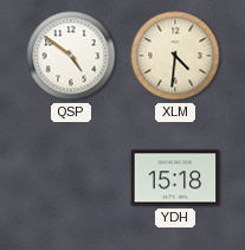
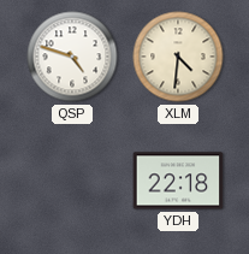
QSP: 4:51 -> 4:48 (72, 57)
YDH: 15:18 -> 22:18 (178, 181)
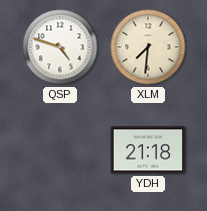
XLM: 4:31 -> 7:31 (148, 47)
YDH: 22:18 -> 21:18 (148, 150)
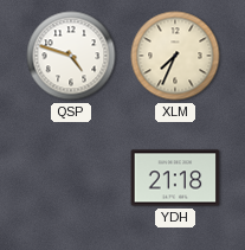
XLM: 7:31 -> 7:34 (175, 56)
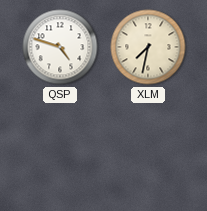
XLM: 7:34 -> 7:32 (148, 47)
YDH: 21:18 -> none (175, 178)
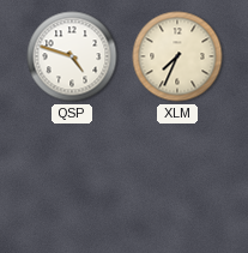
XLM: 7:32 -> 7:34 (177, 56)
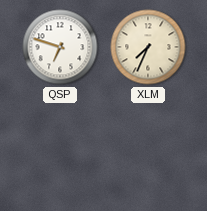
QSP: 4:48 -> 6:48 (60, 47)
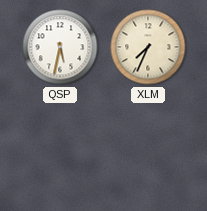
QSP: 6:48 -> 5:32 (60, 47)
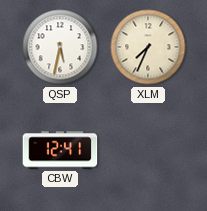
CBW: none -> 12:41 (60, 150)
